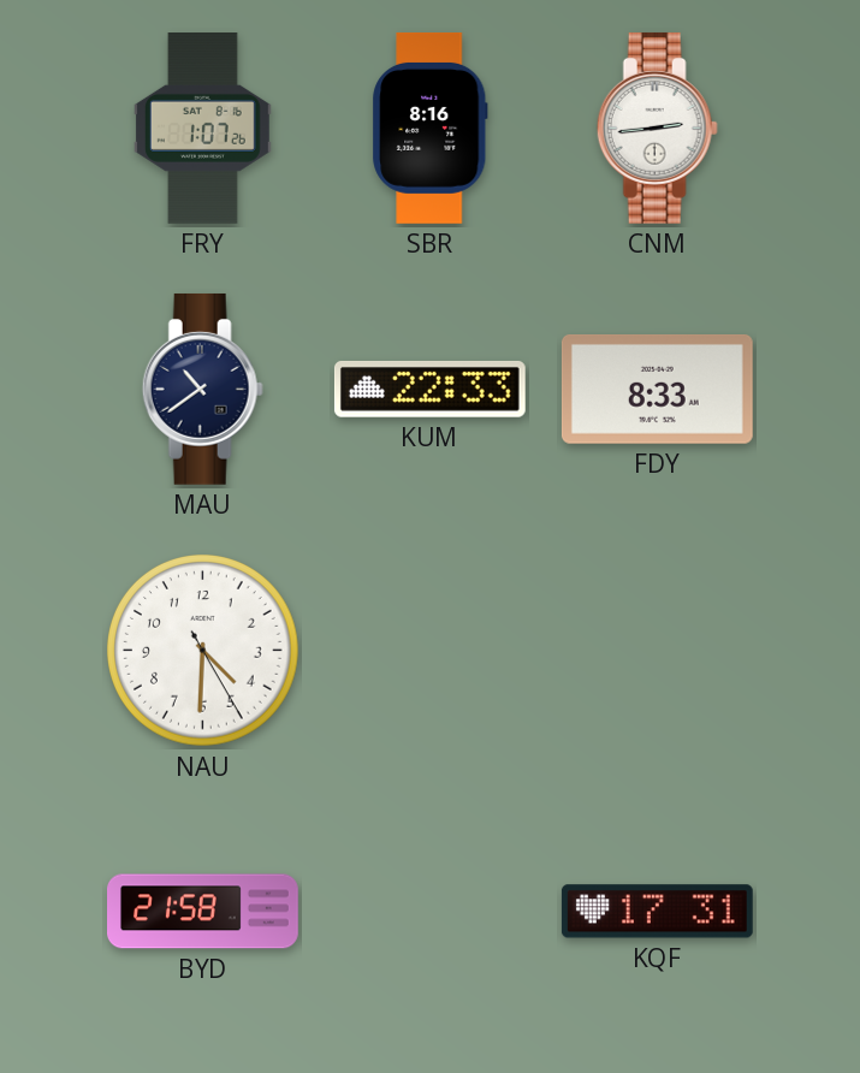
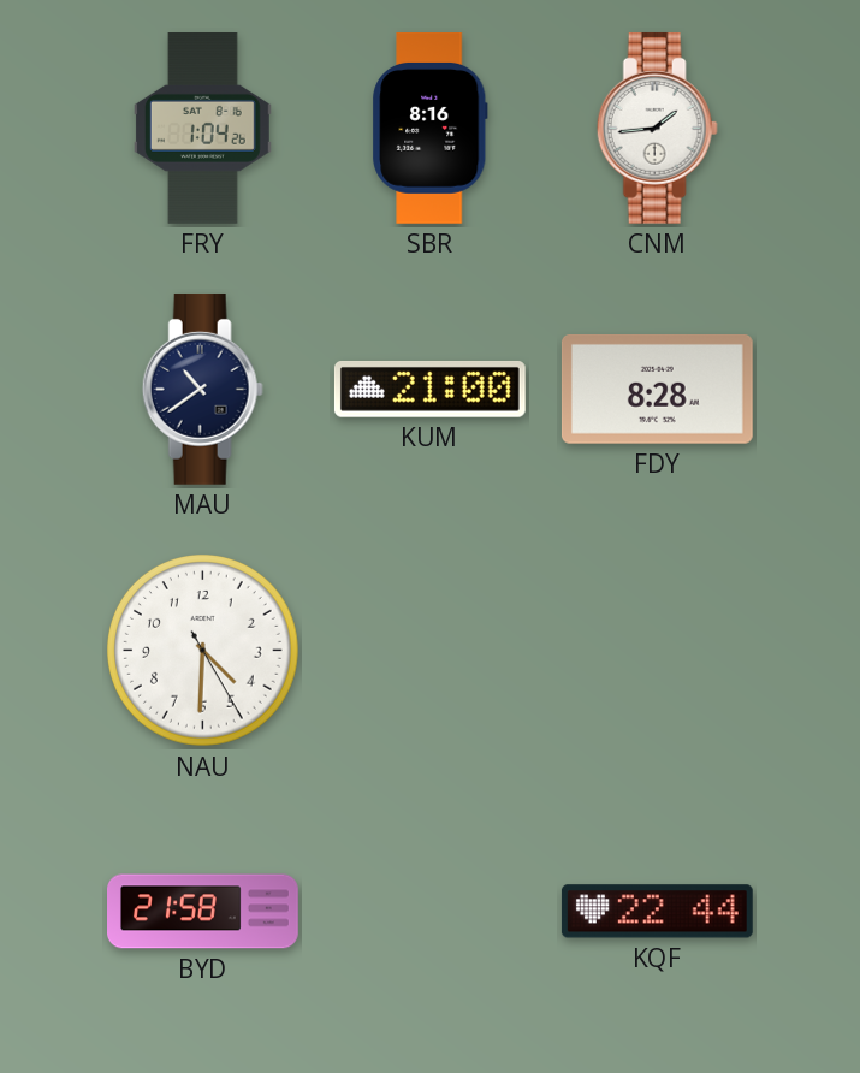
FRY: 1:07 -> 1:04 (202, 129)
CNM: 2:44 -> 1:44 (657, 128)
KUM: 22:33 -> 21:00 (429, 389)
FDY: 8:33 -> 8:28 (657, 389)
KQF: 17:31 -> 22:44 (657, 912)
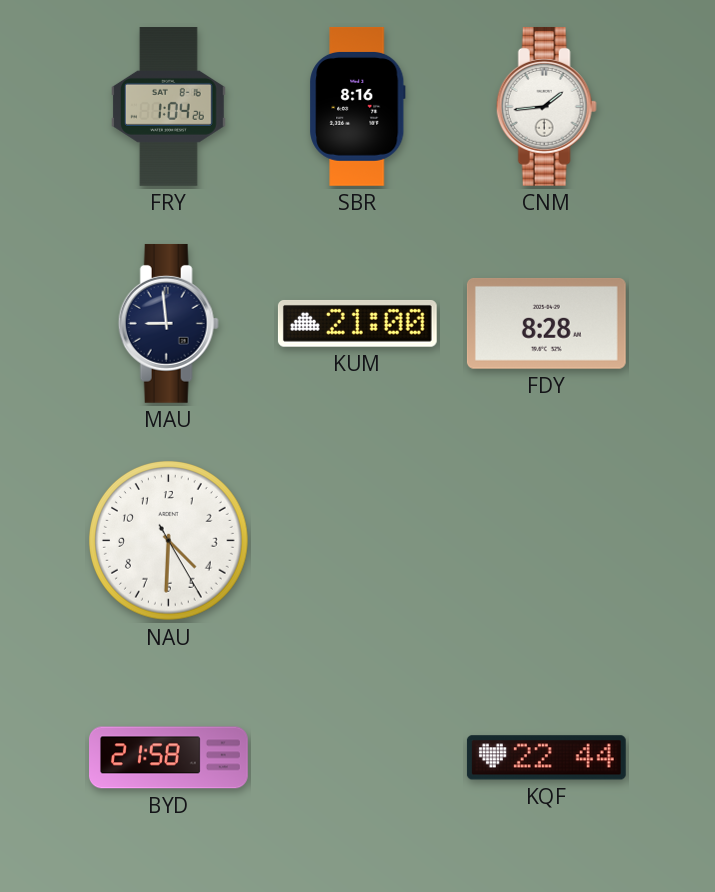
MAU: 10:39 -> 8:59 (168, 323)
